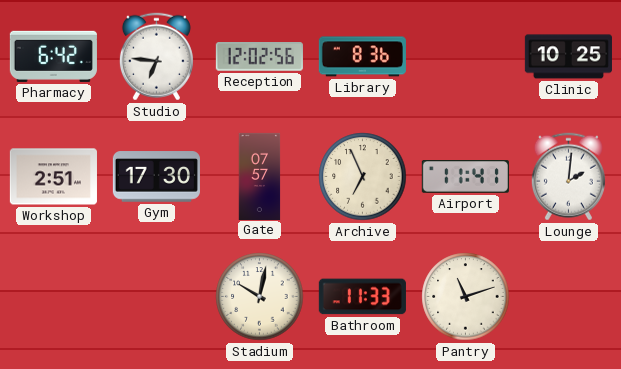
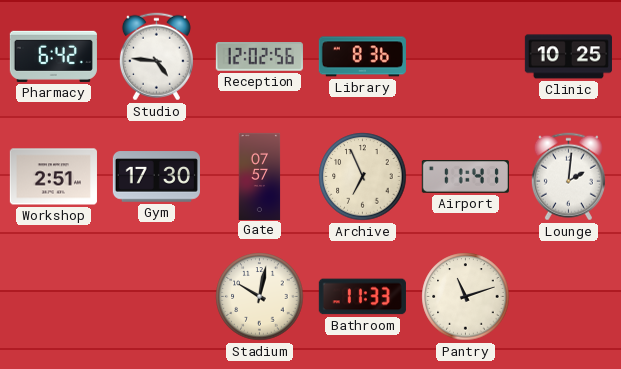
Studio: 6:46 -> 4:46 (156, 57)
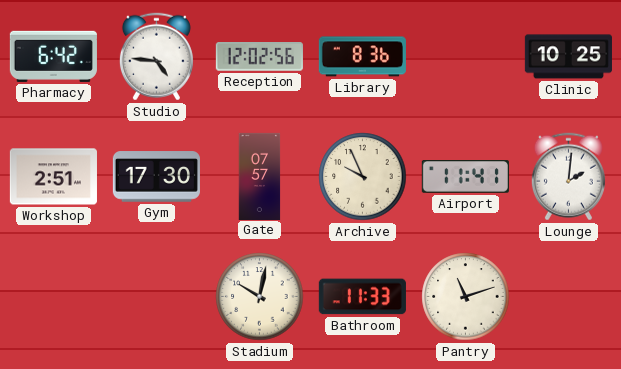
Archive: 6:56 -> 9:56 (363, 177)
